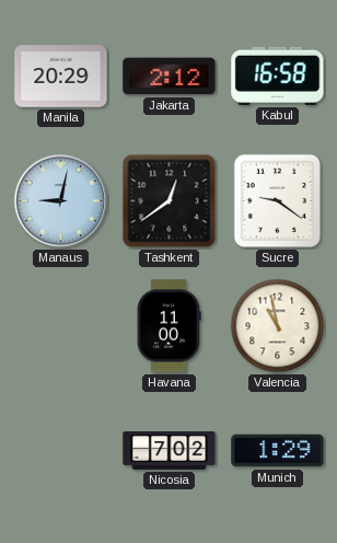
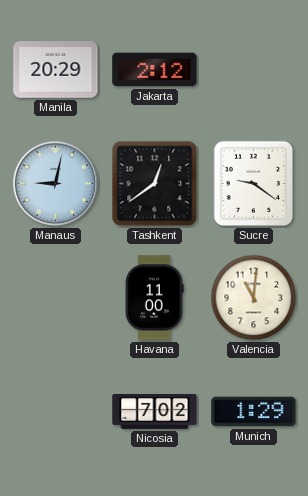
Kabul: 16:58 -> none (278, 76)
Valencia: 10:58 -> 11:01 (254, 298)
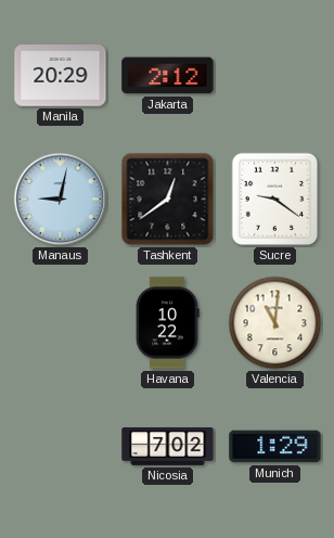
Havana: 11:00 -> 10:22 (168, 323)
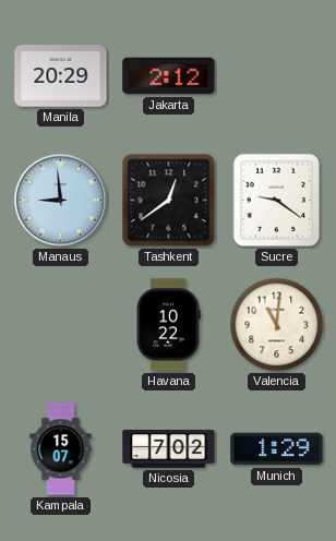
Manaus: 9:02 -> 8:59 (61, 201)
Kampala: none -> 15:07 (61, 449)
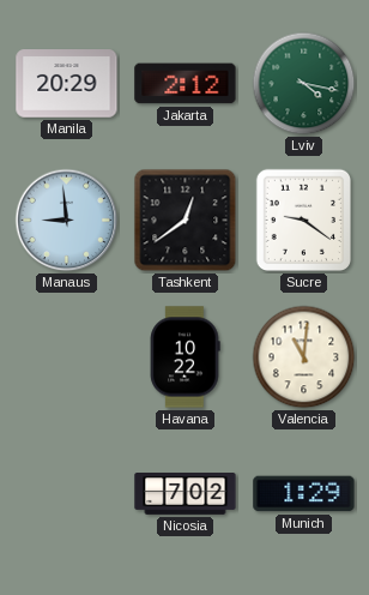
Lviv: none -> 4:17 (304, 84)
Kampala: 15:07 -> none (61, 449)
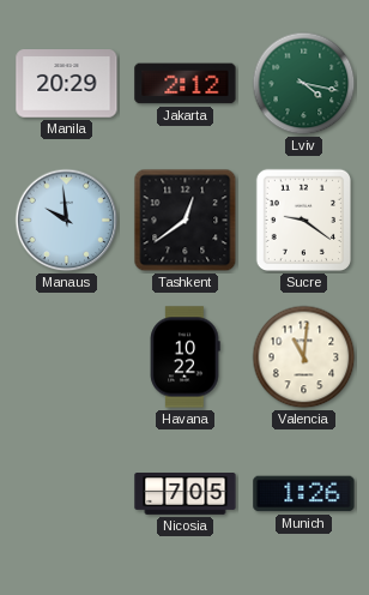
Manaus: 8:59 -> 9:59 (67, 221)
Nicosia: 7:02 -> 7:05 (186, 494)
Munich: 1:29 -> 1:26 (304, 494)
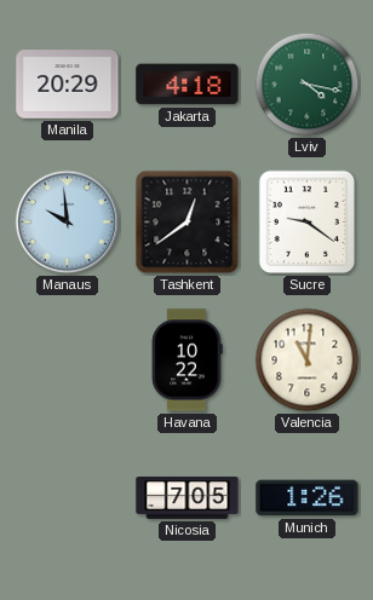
Jakarta: 2:12 -> 4:18 (188, 85)
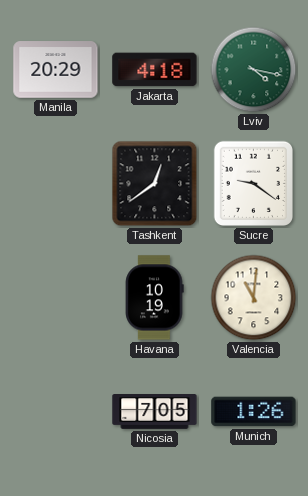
Manaus: 9:59 -> none (68, 223)
Havana: 10:22 -> 10:19 (155, 298)
